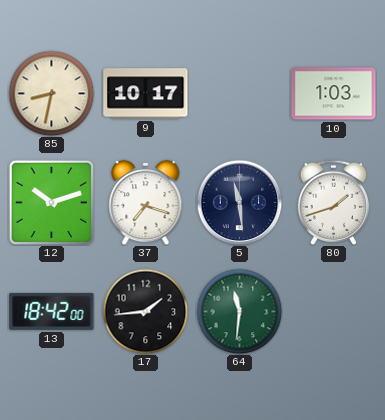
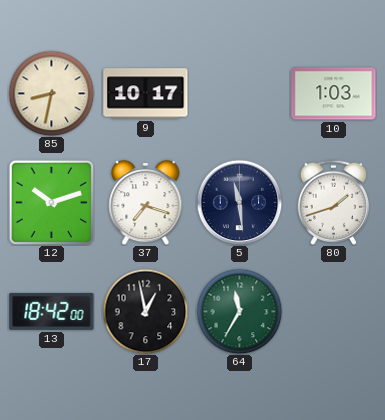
17: 1:44 -> 12:58 (145, 311)
64: 11:31 -> 11:35 (239, 311)
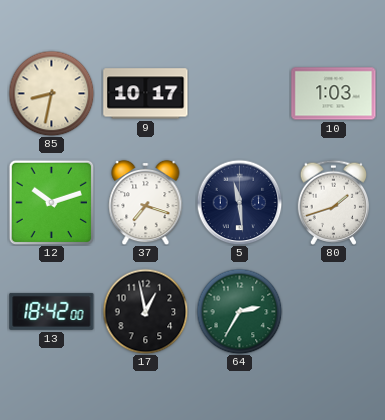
64: 11:35 -> 2:35 (239, 311)
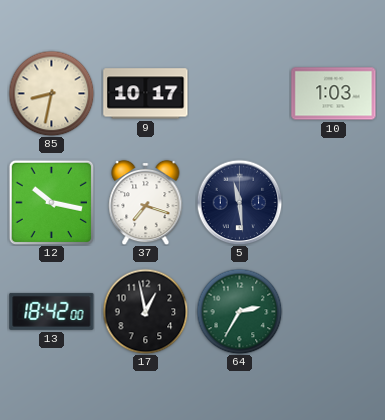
12: 10:12 -> 10:17 (51, 202)
80: 1:42 -> none (334, 202)
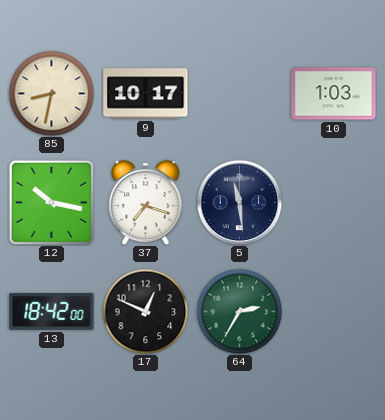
17: 12:58 -> 12:49 (145, 311)
